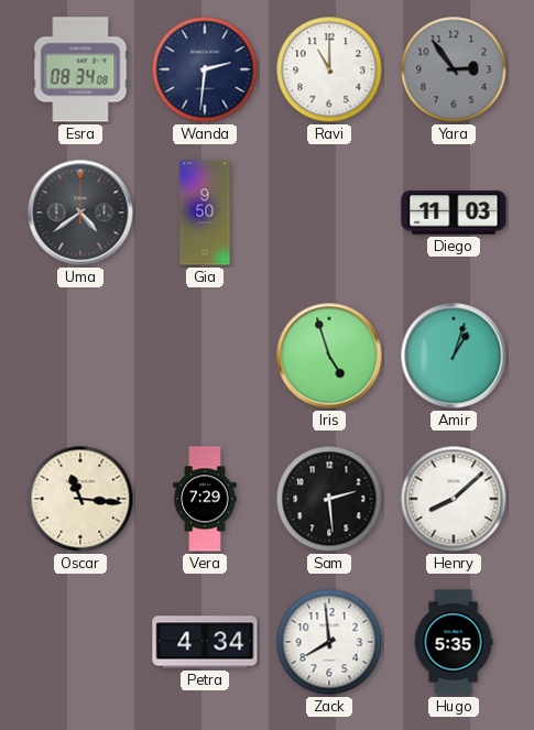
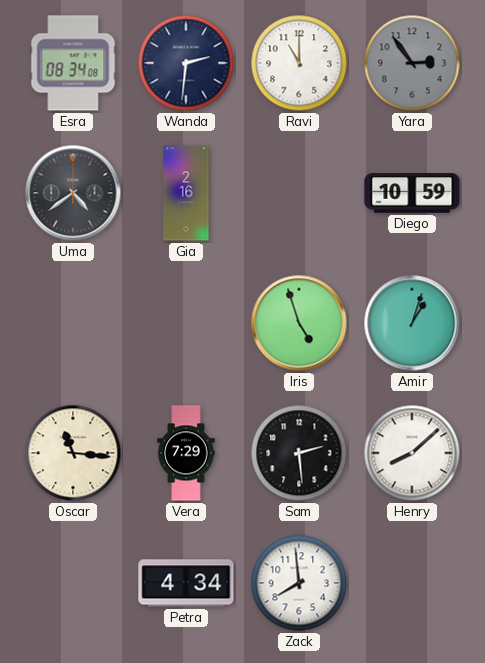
Gia: 9:50 -> 2:16 (186, 193)
Diego: 11:03 -> 10:59 (412, 193)
Hugo: 5:35 -> none (454, 642)
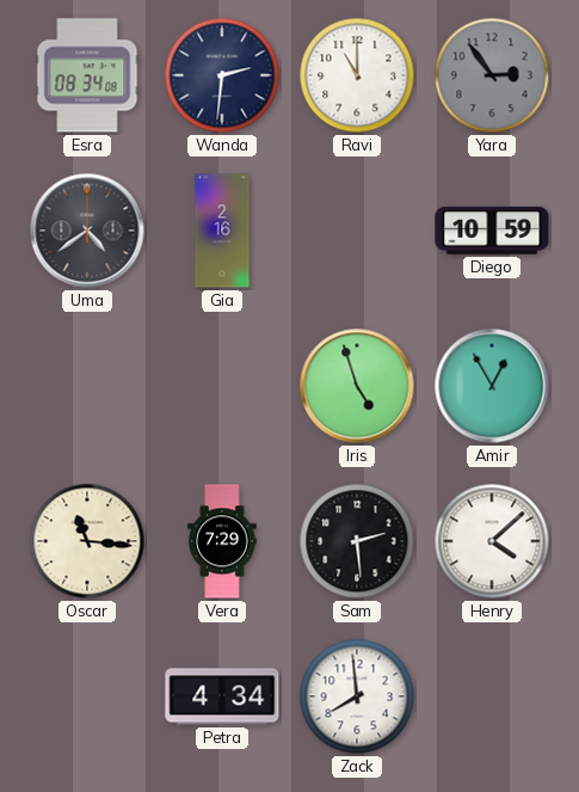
Amir: 1:03 -> 12:55 (492, 386)
Henry: 8:08 -> 4:08 (492, 541)
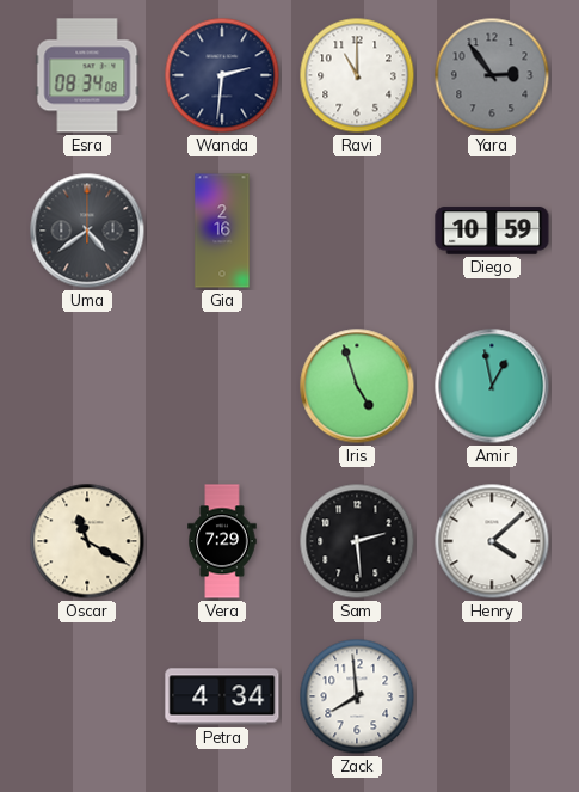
Amir: 12:55 -> 12:58 (492, 386)
Oscar: 11:16 -> 11:20 (87, 541)
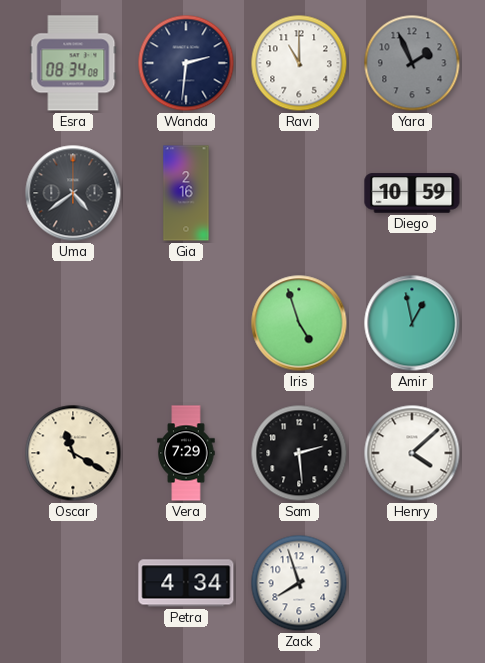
Yara: 2:54 -> 1:56 (412, 63)
Zack: 7:59 -> 7:57 (299, 583)
